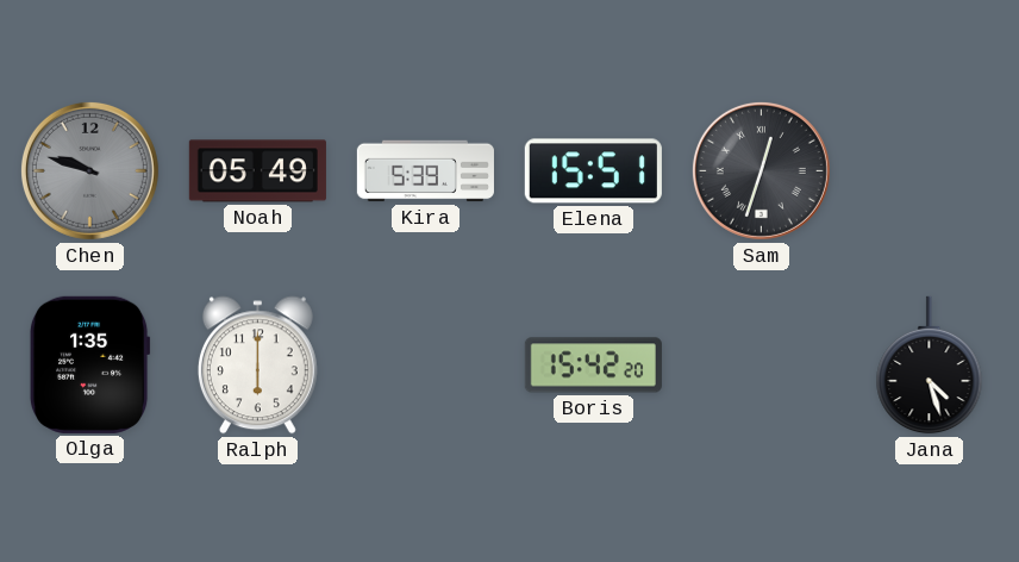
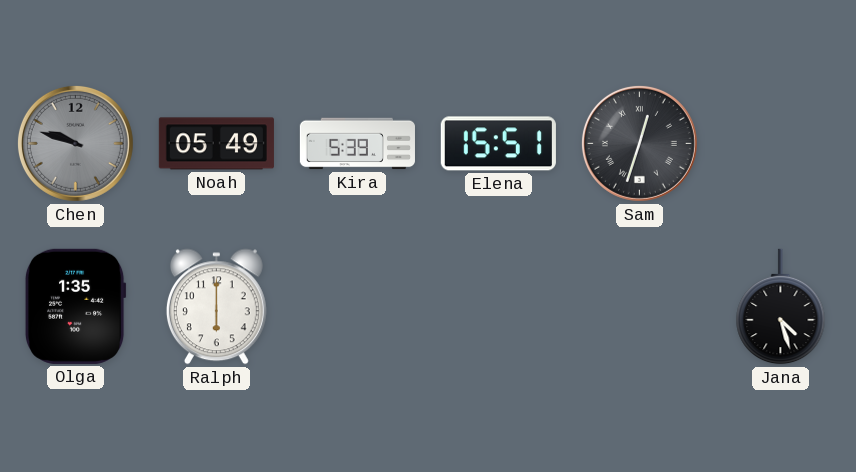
Boris: 15:42 -> none (593, 366)
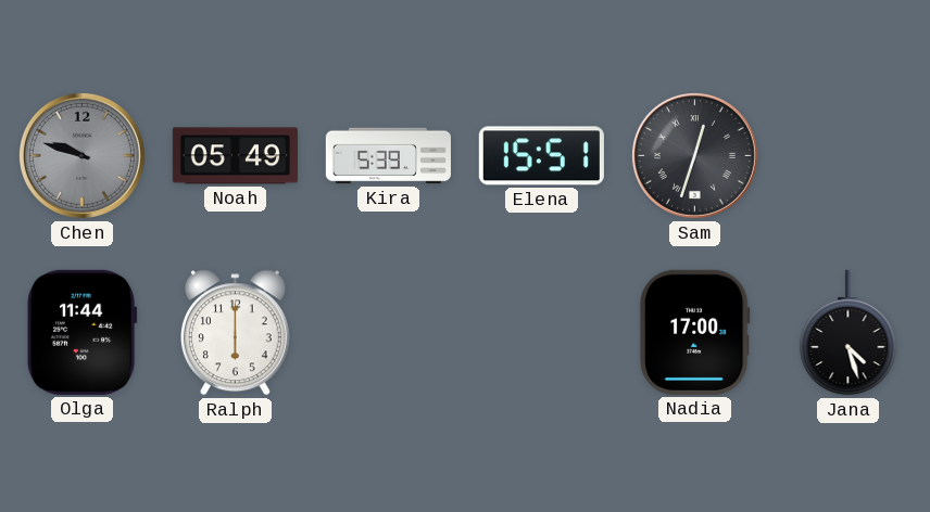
Olga: 1:35 -> 11:44 (81, 332)
Nadia: none -> 17:00 (694, 332)
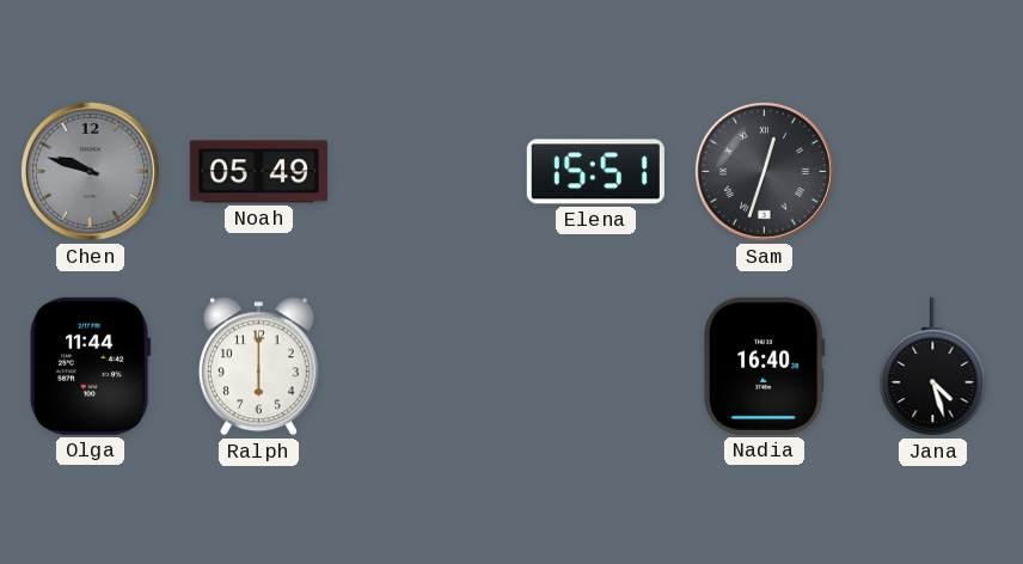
Kira: 5:39 -> none (388, 156)
Nadia: 17:00 -> 16:40 (764, 366)
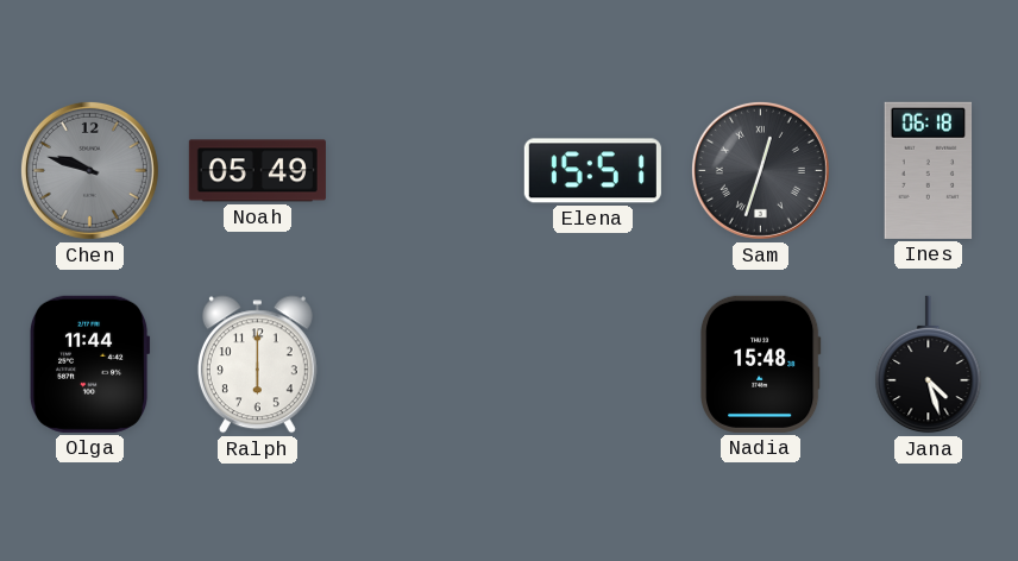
Ines: none -> 06:18 (929, 170)
Nadia: 16:40 -> 15:48 (760, 364)
